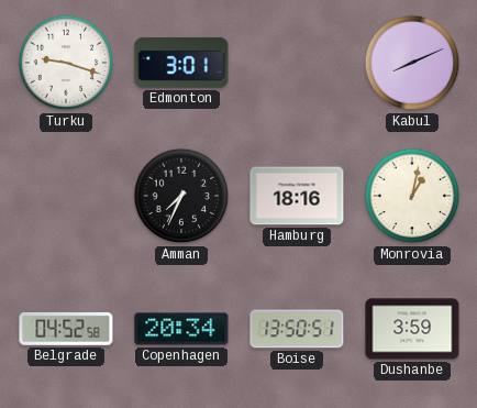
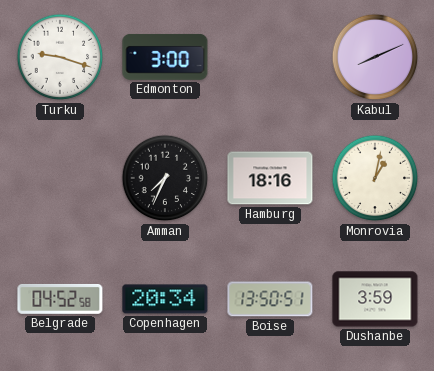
Edmonton: 3:01 -> 3:00 (165, 57)
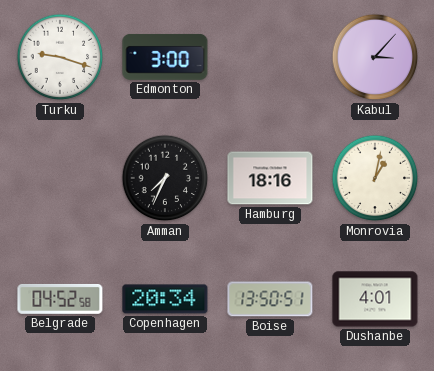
Kabul: 8:11 -> 3:07 (375, 57)
Dushanbe: 3:59 -> 4:01 (375, 299)
